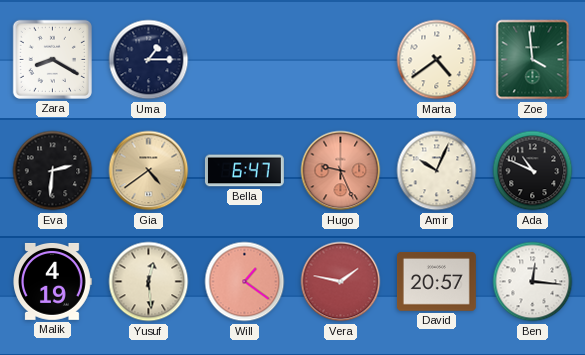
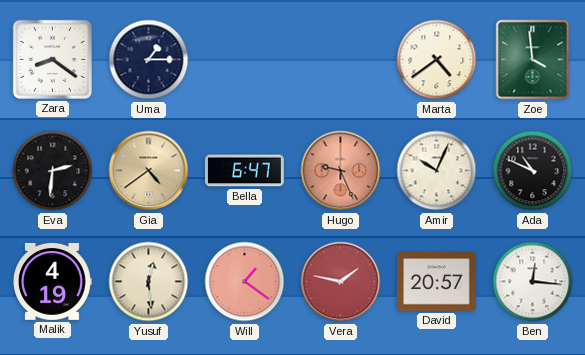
Zara: 8:20 -> 8:21 (52, 59)
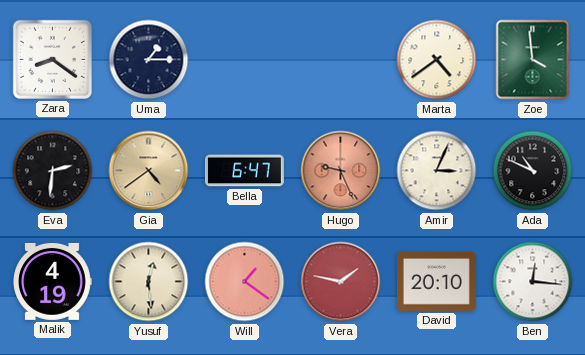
Amir: 10:04 -> 3:04 (437, 171)
David: 20:57 -> 20:10 (436, 282)
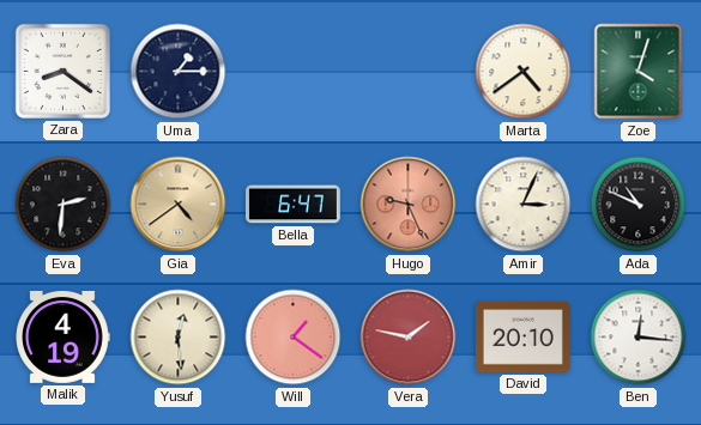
Zoe: 3:59 -> 4:03 (639, 72)
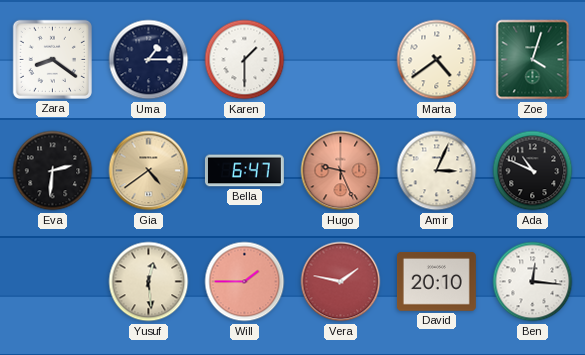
Karen: none -> 1:30 (245, 60)
Malik: 4:19 -> none (62, 338)
Will: 1:21 -> 1:45 (245, 282)
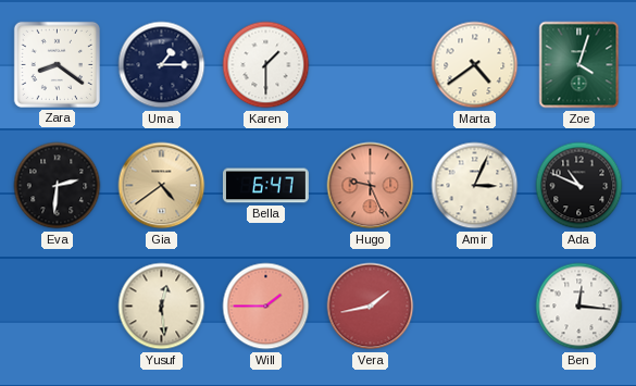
Vera: 1:47 -> 1:43 (371, 307)
David: 20:10 -> none (436, 282)
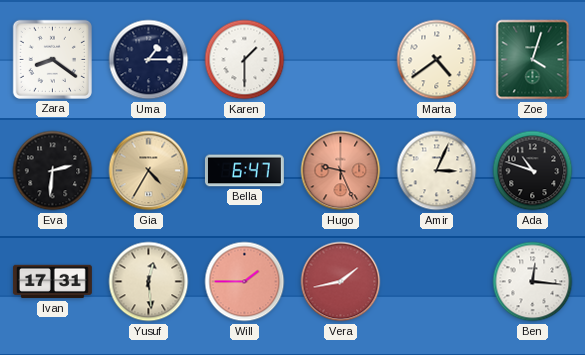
Gia: 4:39 -> 4:35 (149, 171)
Ada: 10:49 -> 10:48 (533, 171)
Ivan: none -> 17:31 (52, 282)
